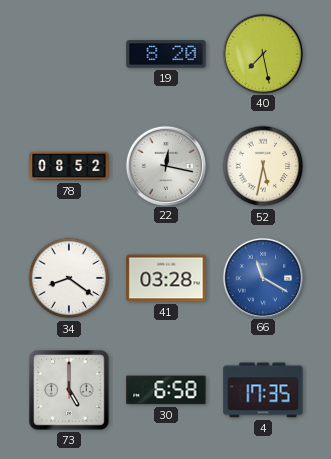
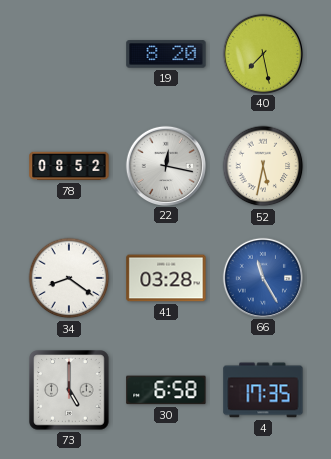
66: 11:20 -> 11:25 (262, 277)
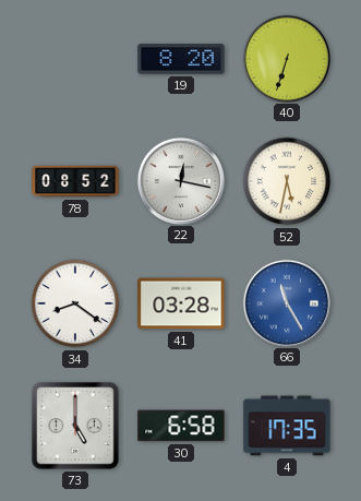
40: 7:28 -> 6:33 (286, 58)
